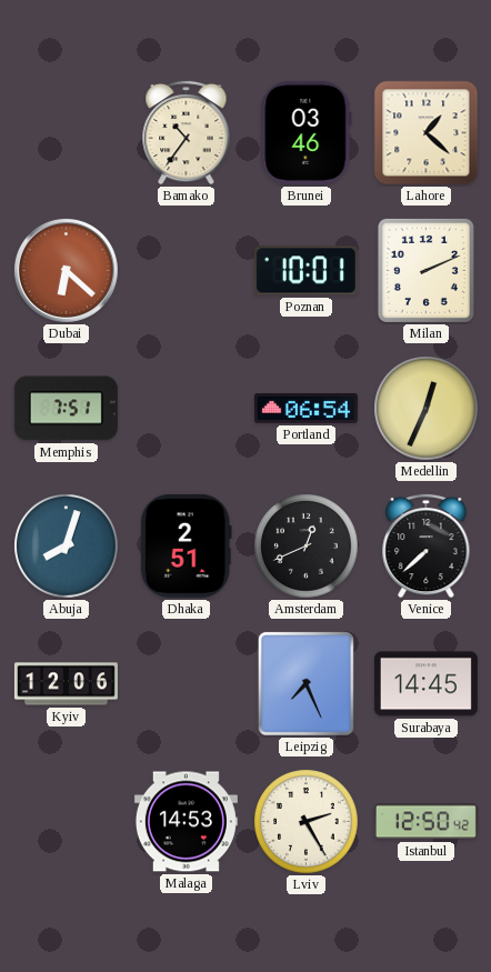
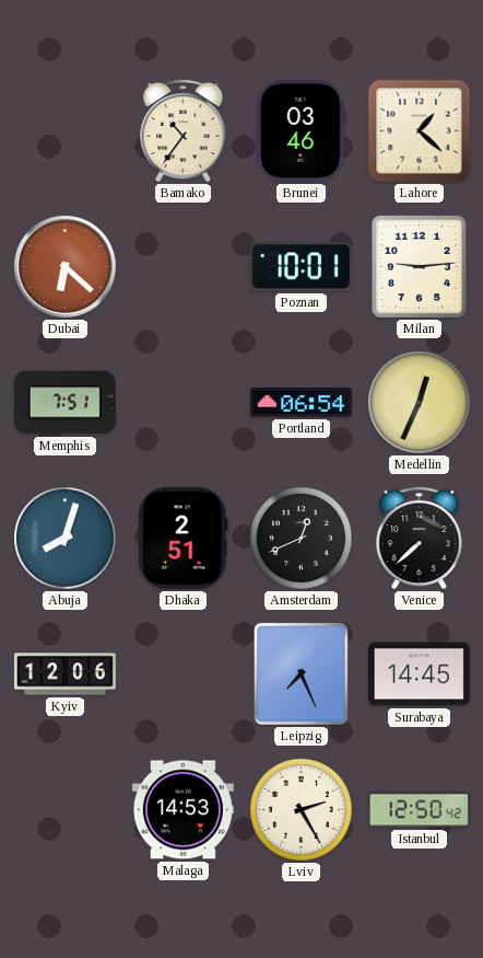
Milan: 2:11 -> 9:14 (419, 266)
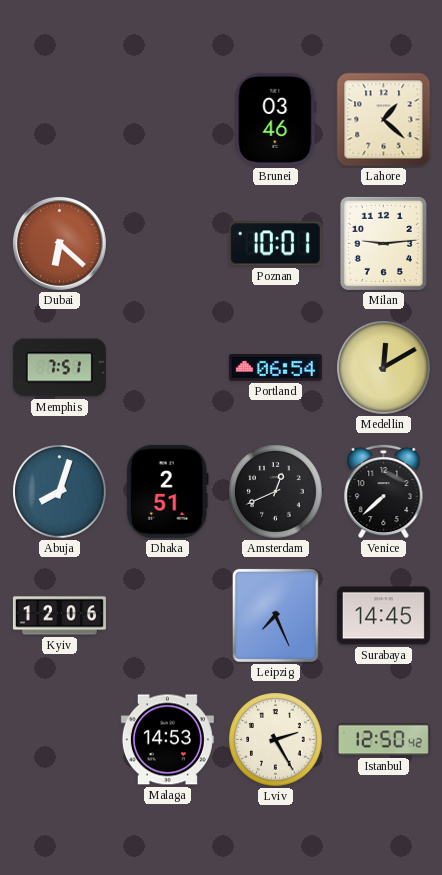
Bamako: 10:36 -> none (184, 130)
Medellin: 12:34 -> 12:10 (384, 368)
